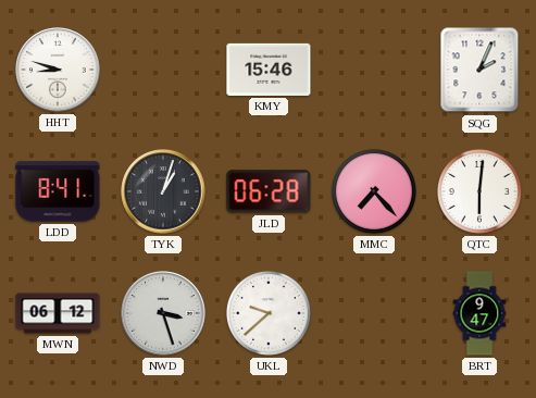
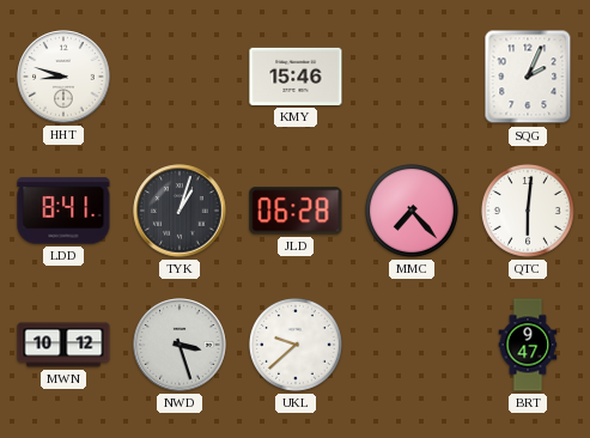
MWN: 06:12 -> 10:12 (63, 345)
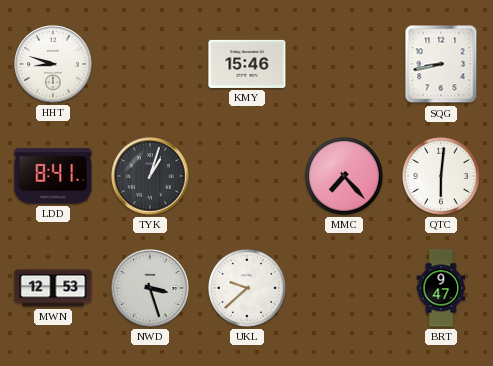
SQG: 2:04 -> 8:43 (441, 64)
JLD: 06:28 -> none (296, 211)
MWN: 10:12 -> 12:53 (53, 288)
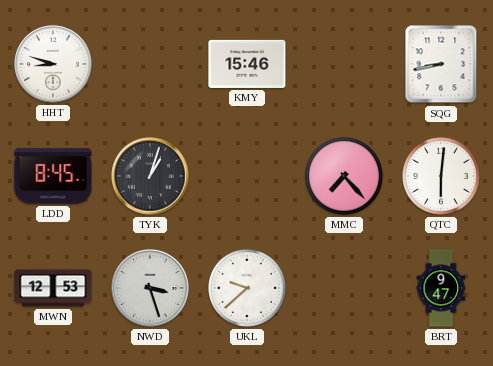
LDD: 8:41 -> 8:45 (53, 176)
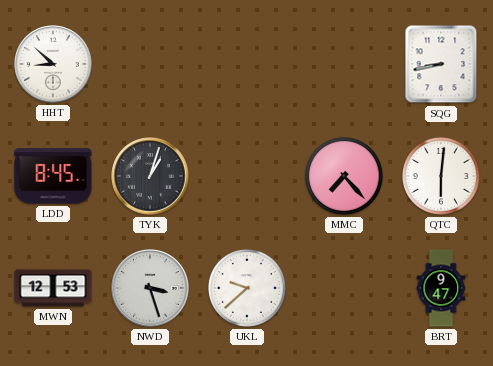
HHT: 8:48 -> 8:52 (53, 64)
KMY: 15:46 -> none (247, 64)
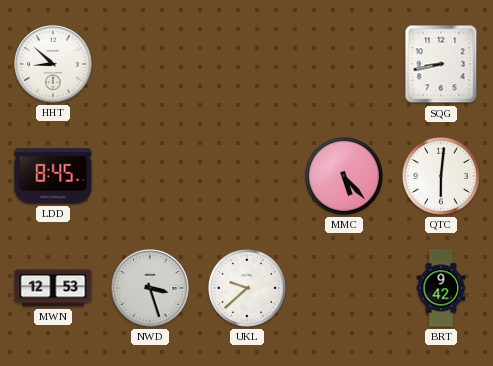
TYK: 1:03 -> none (150, 176)
MMC: 7:23 -> 5:23 (344, 176)
BRT: 9:47 -> 9:42 (441, 288)
